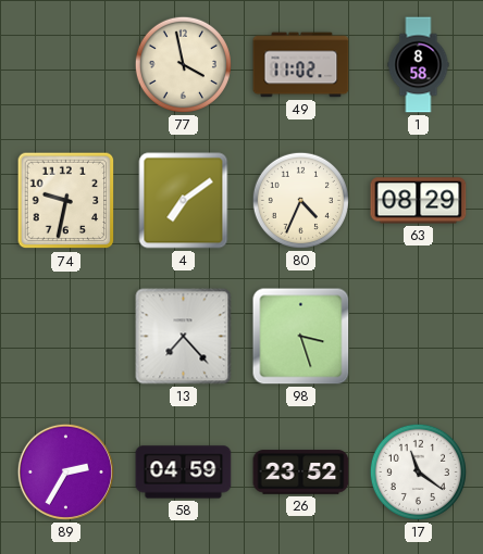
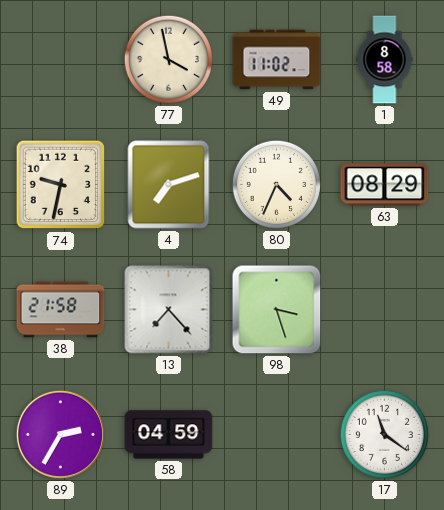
4: 7:09 -> 7:12 (169, 185)
38: none -> 21:58 (61, 310)
26: 23:52 -> none (301, 473)
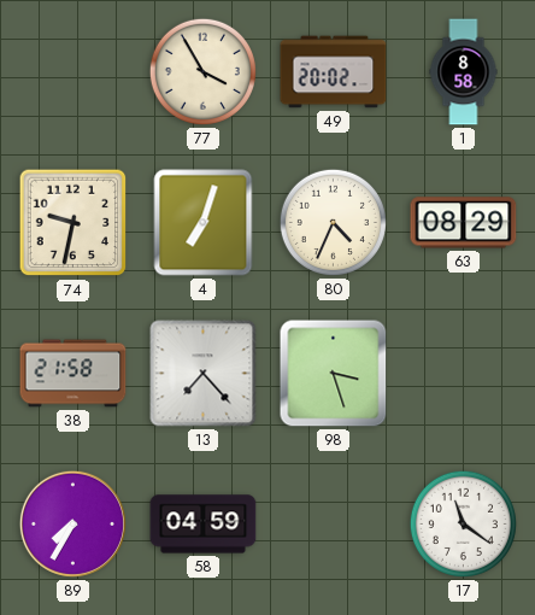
77: 3:58 -> 3:55 (202, 71)
49: 11:02 -> 20:02 (334, 72)
4: 7:12 -> 7:03 (204, 223)
89: 2:35 -> 7:35 (72, 523)
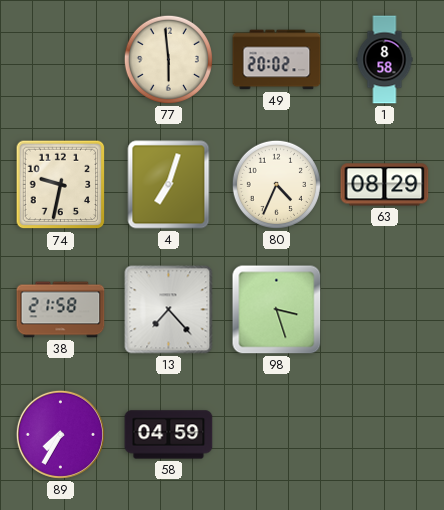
77: 3:55 -> 5:59 (168, 59)
17: 11:21 -> none (463, 523)
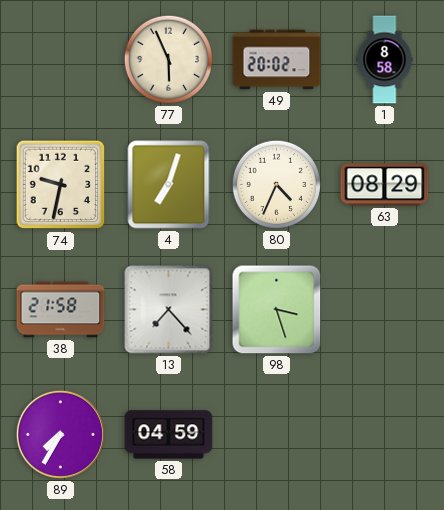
77: 5:59 -> 5:56 (168, 59)
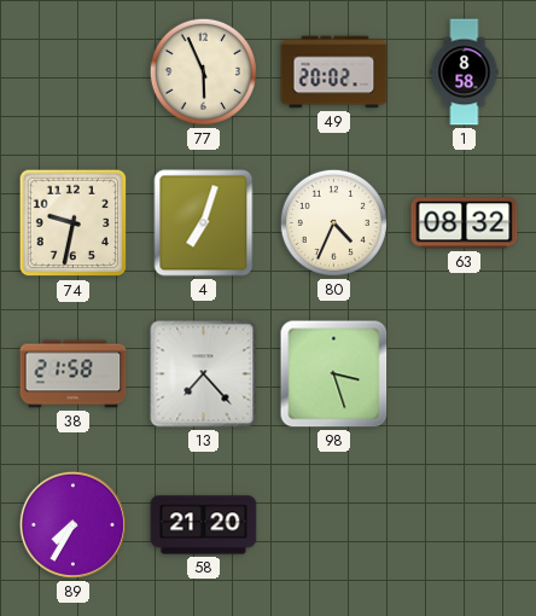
63: 08:29 -> 08:32 (465, 223)
58: 04:59 -> 21:20 (204, 525)
